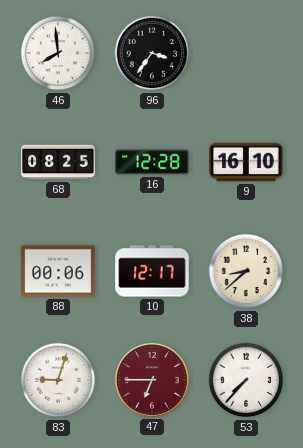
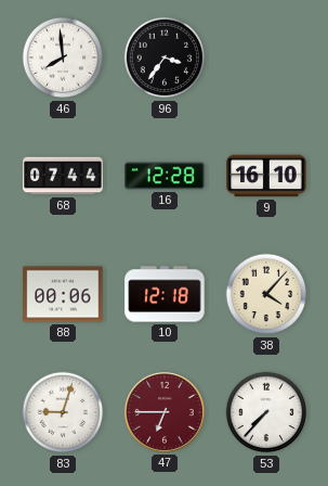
68: 08:25 -> 07:44 (63, 176)
10: 12:17 -> 12:18 (165, 294)
38: 8:38 -> 4:07 (266, 294)
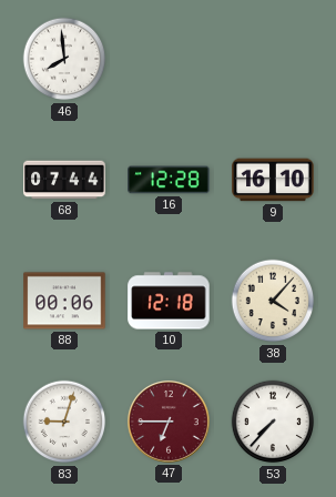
96: 3:36 -> none (165, 57)
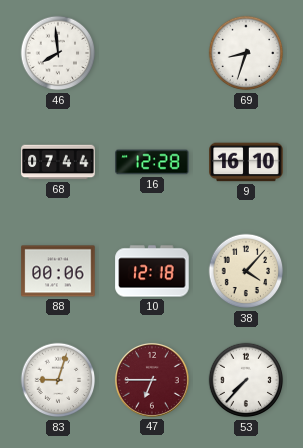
69: none -> 8:33 (246, 53)
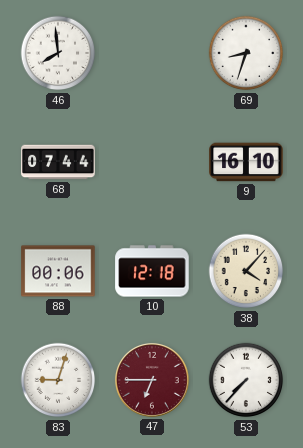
16: 12:28 -> none (152, 162)
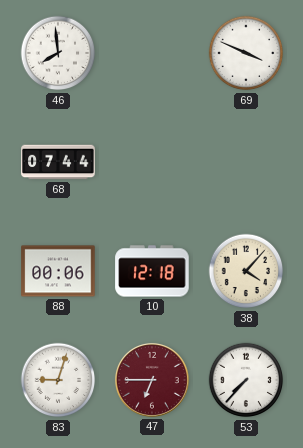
69: 8:33 -> 3:49 (246, 53)
9: 16:10 -> none (246, 162)
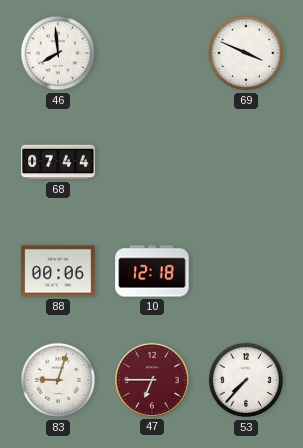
38: 4:07 -> none (246, 271)
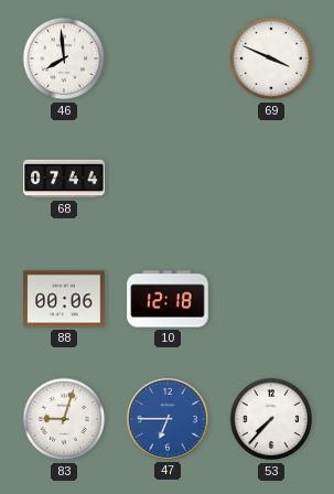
47 dial: burgundy -> blue (168, 419)
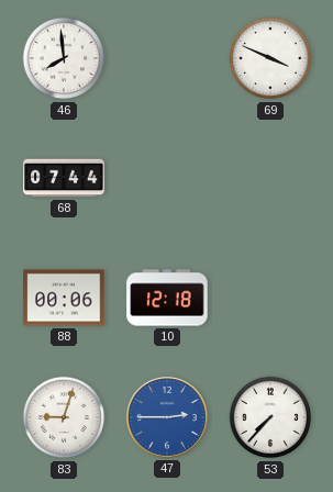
47: 6:45 -> 2:45 (167, 417)
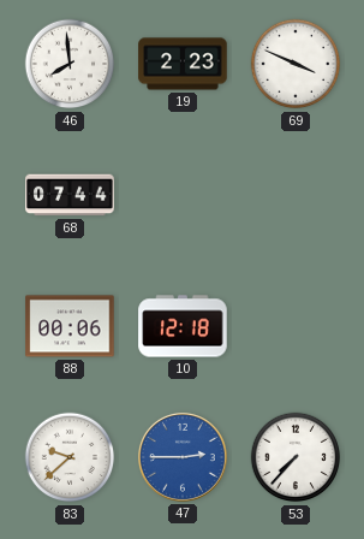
19: none -> 2:23 (183, 64)
83: 9:03 -> 9:38 (70, 457)
